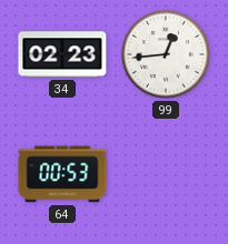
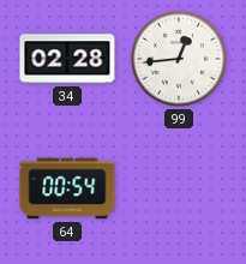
34: 02:23 -> 02:28 (67, 59)
64: 00:53 -> 00:54 (67, 188)
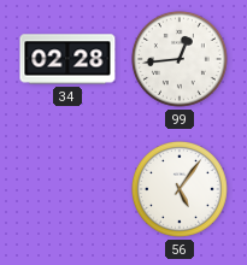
64: 00:54 -> none (67, 188)
56: none -> 5:06 (180, 189)
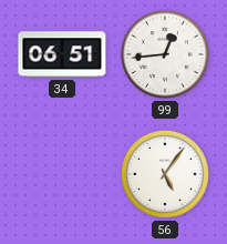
34: 02:28 -> 06:51 (62, 54)
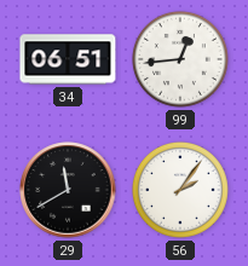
29: none -> 11:40 (68, 190)
56: 5:06 -> 2:06 (180, 190)
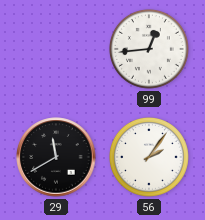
34: 06:51 -> none (68, 59)
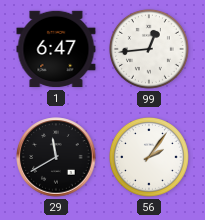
1: none -> 6:47 (56, 49)
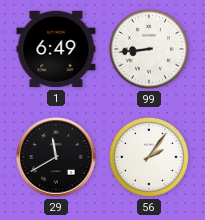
1: 6:47 -> 6:49 (56, 49)
99: 12:44 -> 8:44 (149, 49)
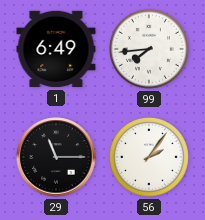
99: 8:44 -> 7:44 (149, 49)
29: 11:40 -> 11:15 (56, 157)
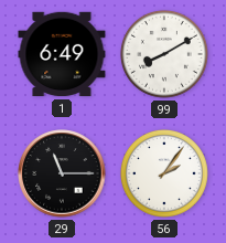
99: 7:44 -> 8:10 (164, 54)
